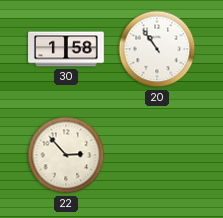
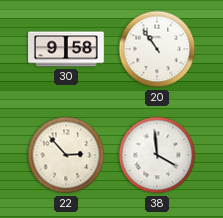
30: 1:58 -> 9:58 (66, 49)
38: none -> 3:59 (157, 155)
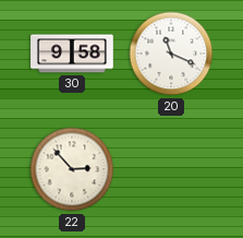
20: 10:54 -> 11:19 (171, 53)
38: 3:59 -> none (157, 155)
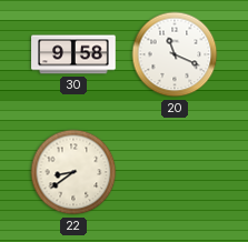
22: 2:53 -> 8:39 (73, 172)
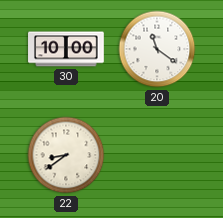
30: 9:58 -> 10:00 (66, 49)
20: 11:19 -> 11:21 (157, 49)
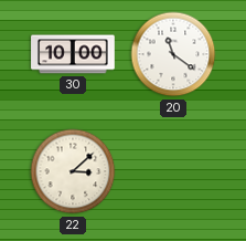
22: 8:39 -> 3:08 (73, 171)
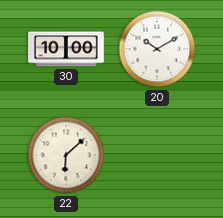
20: 11:21 -> 10:10 (157, 49)
22: 3:08 -> 6:08 (66, 155)
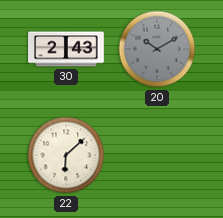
30: 10:00 -> 2:43 (66, 49)
20 dial: white -> grey (157, 49)
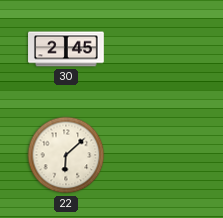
30: 2:43 -> 2:45 (66, 49)
20: 10:10 -> none (157, 49)
